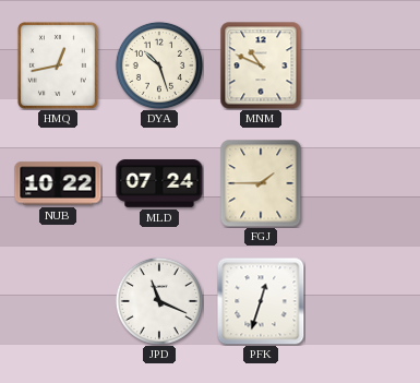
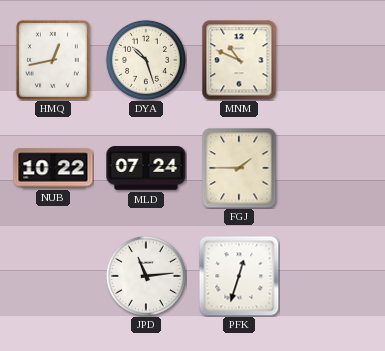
JPD: 11:19 -> 11:14 (146, 276)
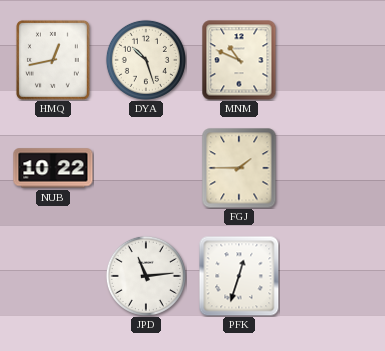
MLD: 07:24 -> none (146, 168)
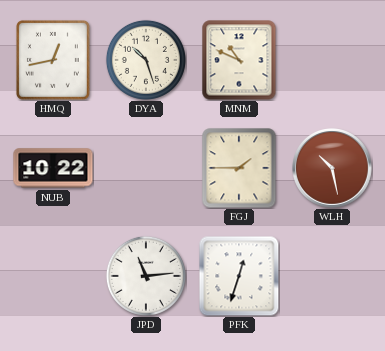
WLH: none -> 10:28 (333, 169)
